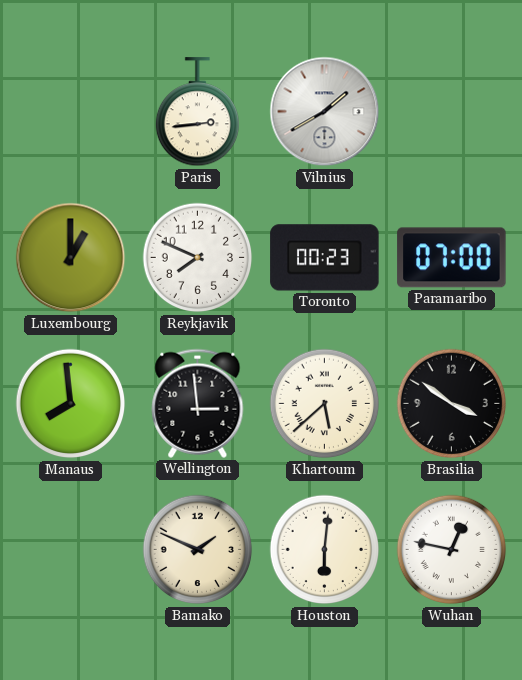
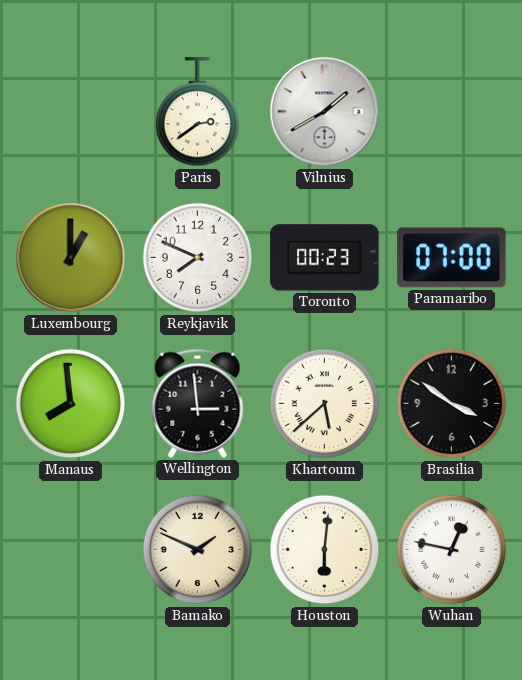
Paris: 2:44 -> 2:39 (197, 112)
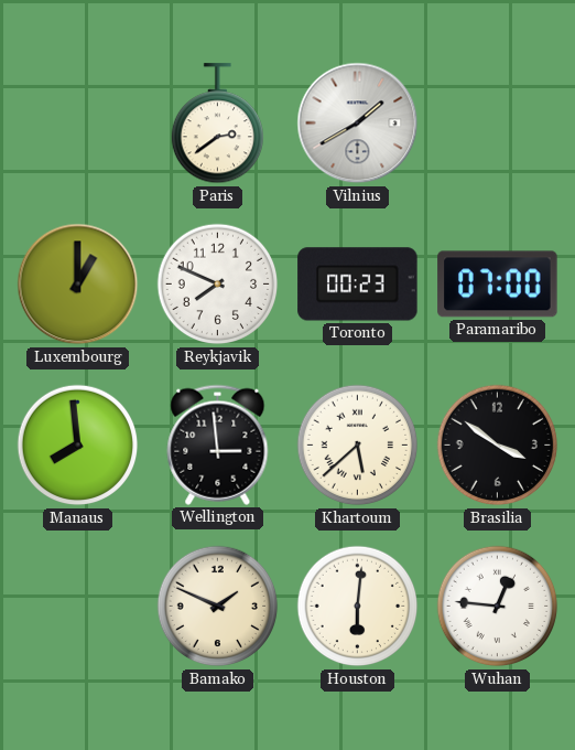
Wuhan: 12:47 -> 12:46 (498, 607)
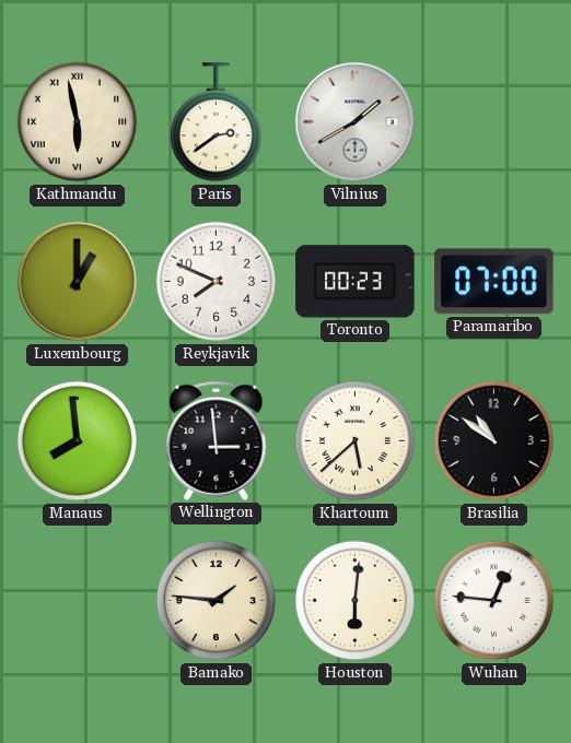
Kathmandu: none -> 5:58 (78, 122)
Brasilia: 3:51 -> 10:51 (494, 441)
Bamako: 1:49 -> 1:46 (217, 601)
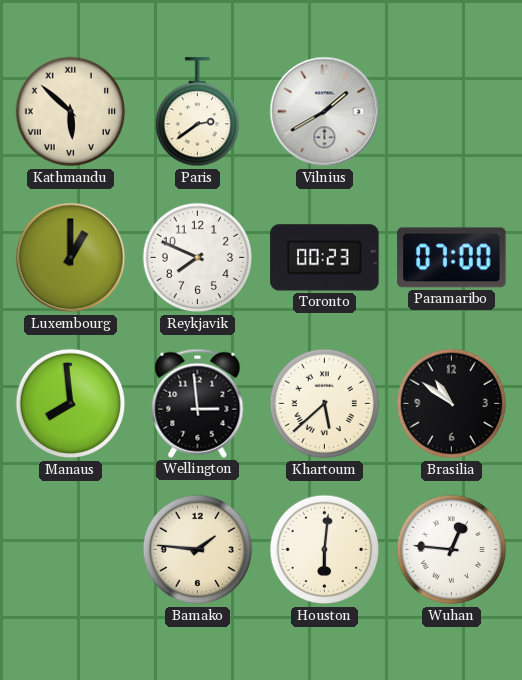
Kathmandu: 5:58 -> 5:52 (71, 112)
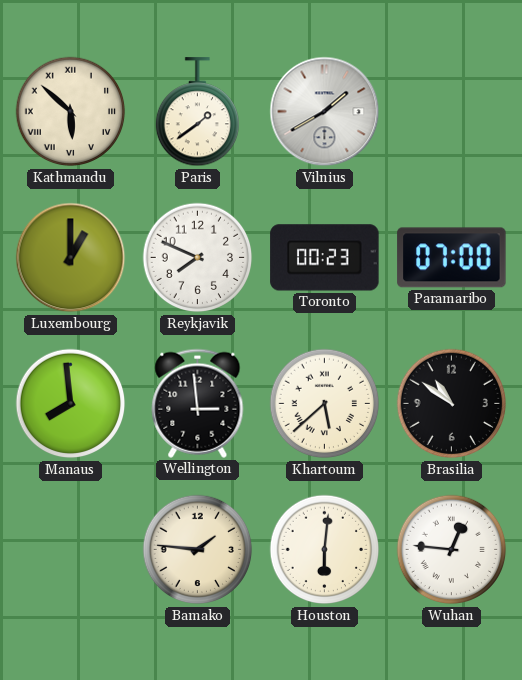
Paris: 2:39 -> 1:39 (197, 112)
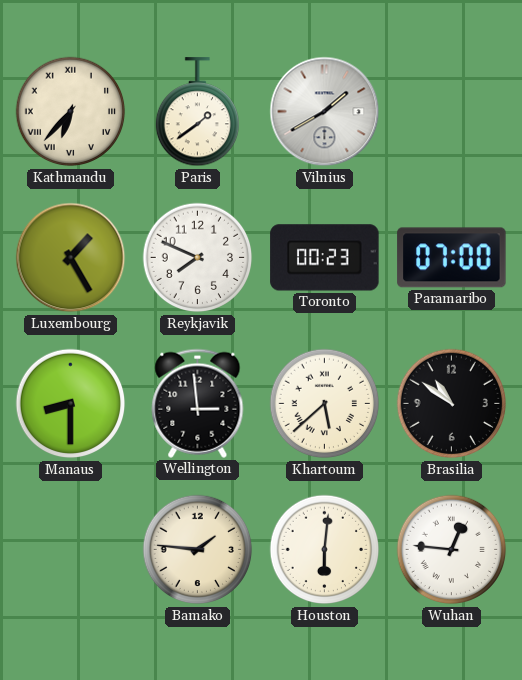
Kathmandu: 5:52 -> 6:37 (71, 112)
Luxembourg: 1:00 -> 1:25 (71, 258)
Manaus: 7:59 -> 8:30 (71, 404)
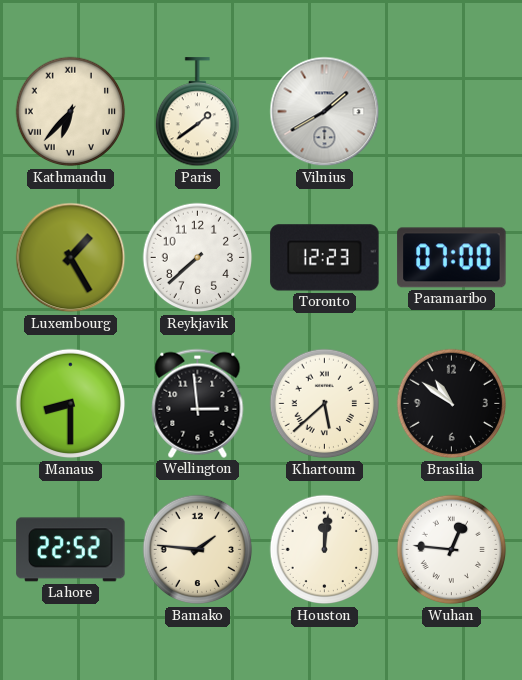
Reykjavik: 7:49 -> 7:38 (198, 258)
Toronto: 00:23 -> 12:23 (325, 258)
Lahore: none -> 22:52 (71, 550)
Houston: 6:01 -> 12:01 (325, 550)
